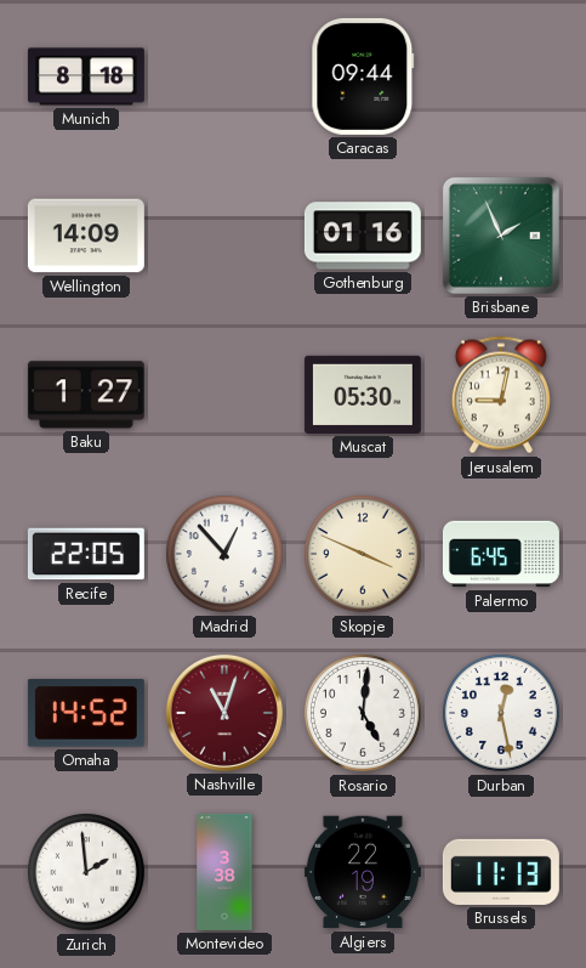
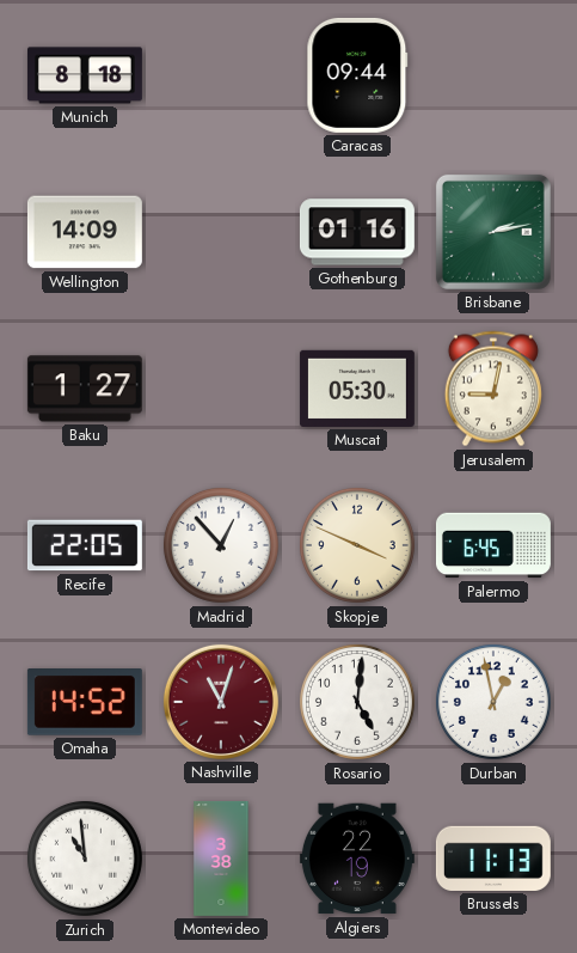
Brisbane: 1:56 -> 2:13 (493, 232)
Durban: 12:28 -> 12:58 (493, 702)
Zurich: 1:59 -> 10:59 (85, 859)
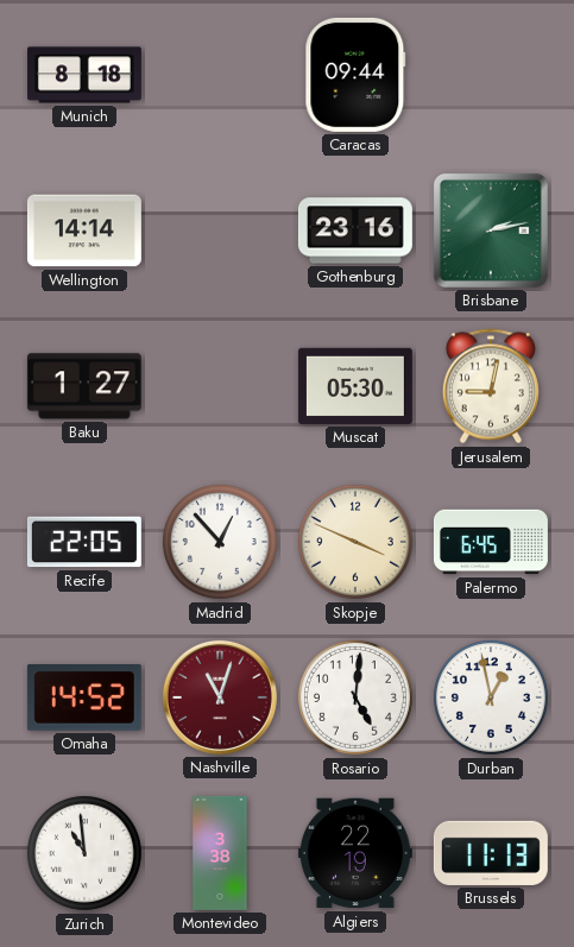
Wellington: 14:09 -> 14:14 (84, 231)
Gothenburg: 01:16 -> 23:16 (355, 231)
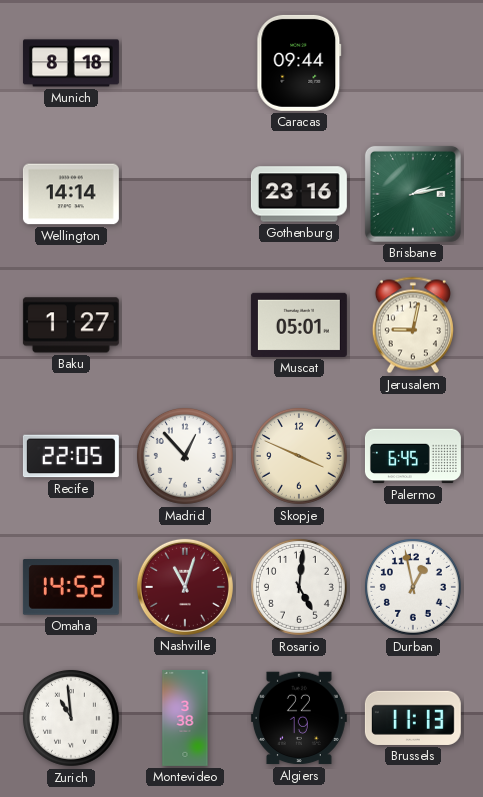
Muscat: 05:30 -> 05:01 (299, 325)
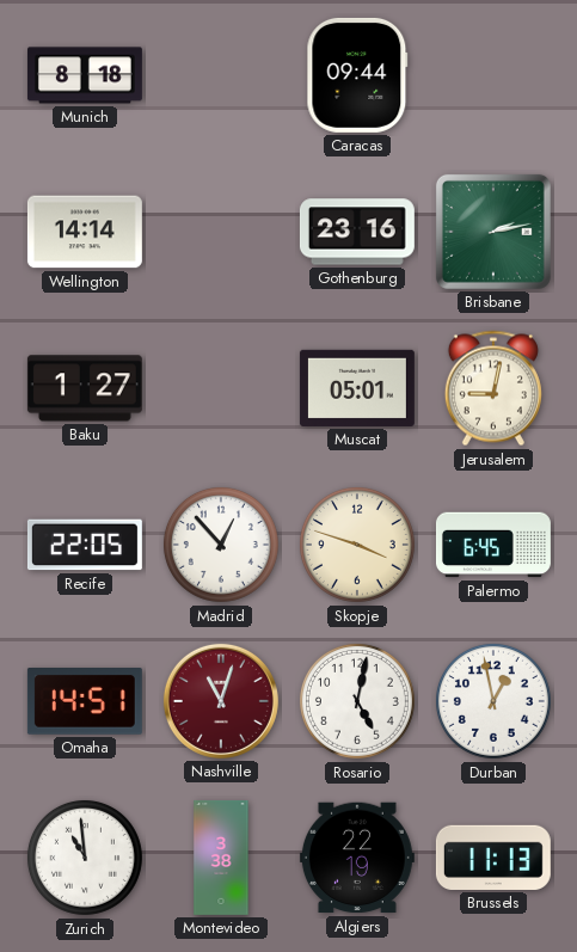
Skopje: 3:49 -> 3:48 (357, 545)
Omaha: 14:52 -> 14:51 (85, 702)
Rosario: 5:01 -> 5:02 (357, 701)
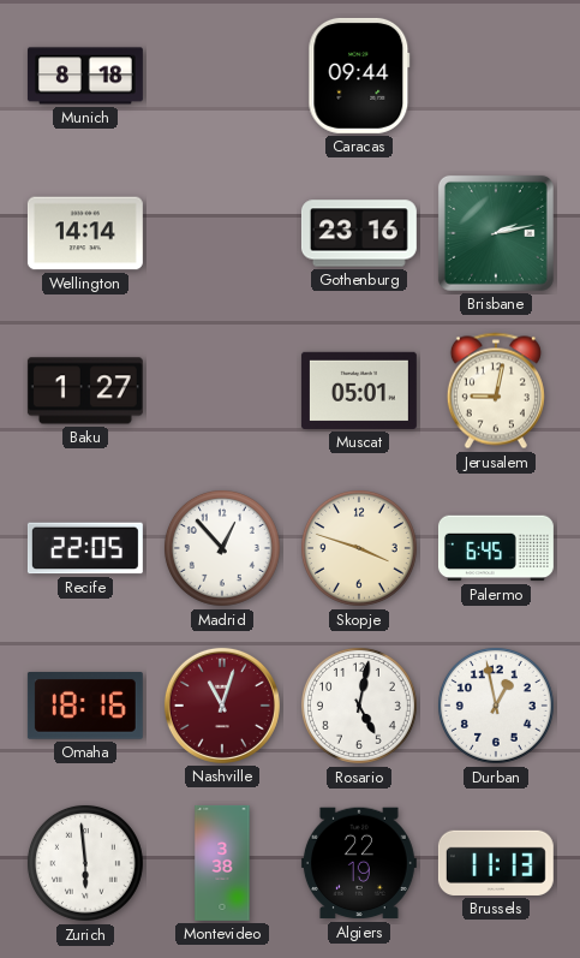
Omaha: 14:51 -> 18:16 (85, 707)
Zurich: 10:59 -> 5:59 (85, 863)
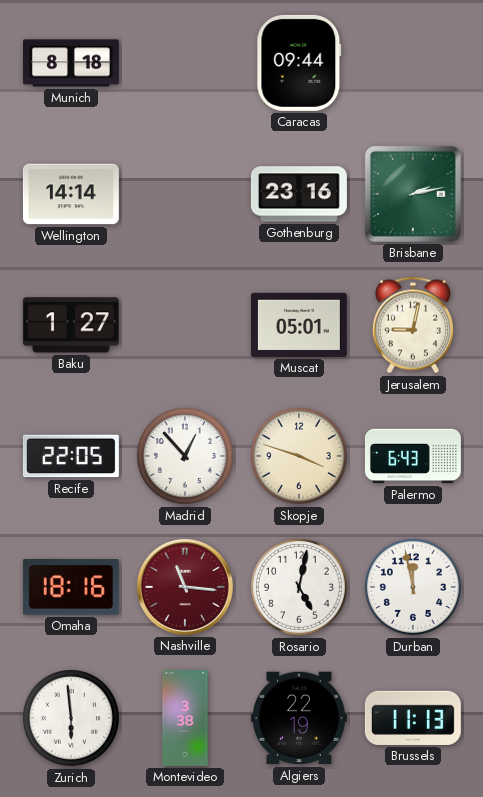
Palermo: 6:45 -> 6:43 (413, 456)
Nashville: 11:03 -> 11:16 (185, 587)
Durban: 12:58 -> 11:58 (413, 587)
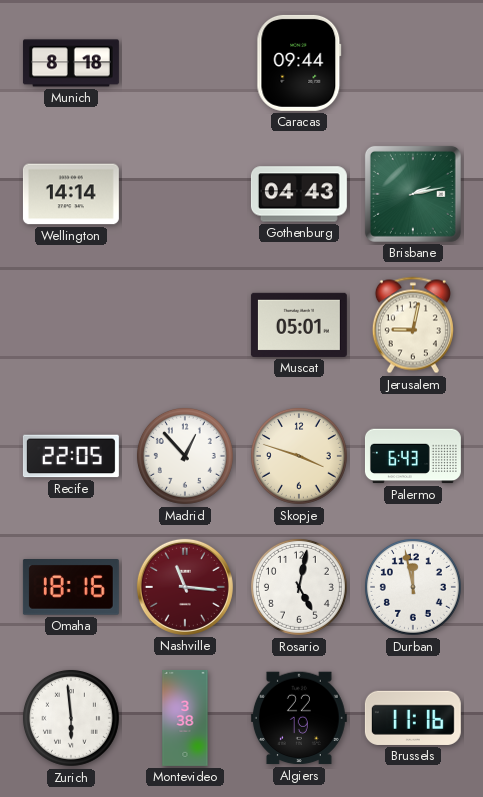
Gothenburg: 23:16 -> 04:43 (299, 194)
Baku: 1:27 -> none (71, 325)
Brussels: 11:13 -> 11:16 (413, 718)
